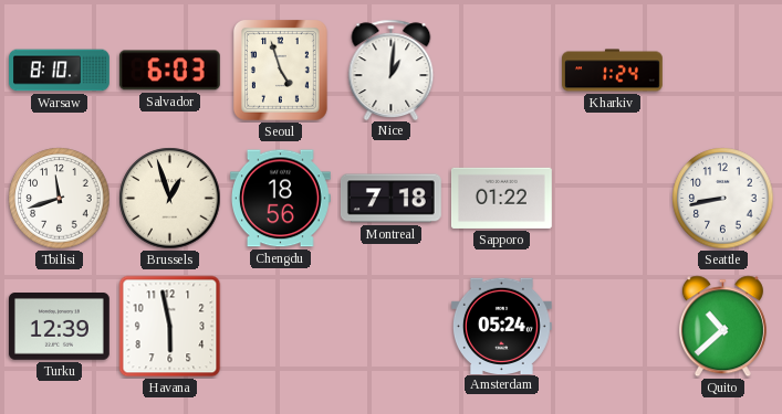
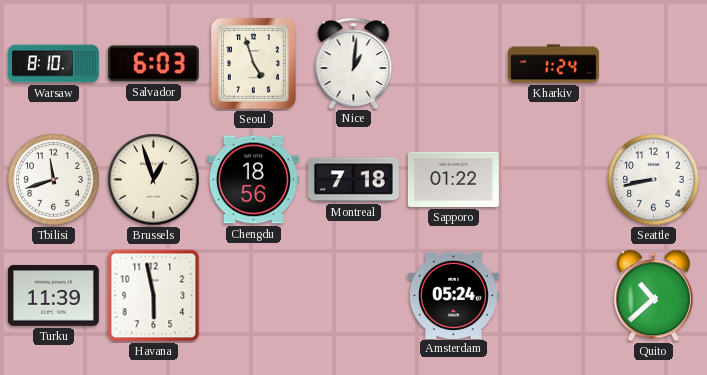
Turku: 12:39 -> 11:39 (53, 296)
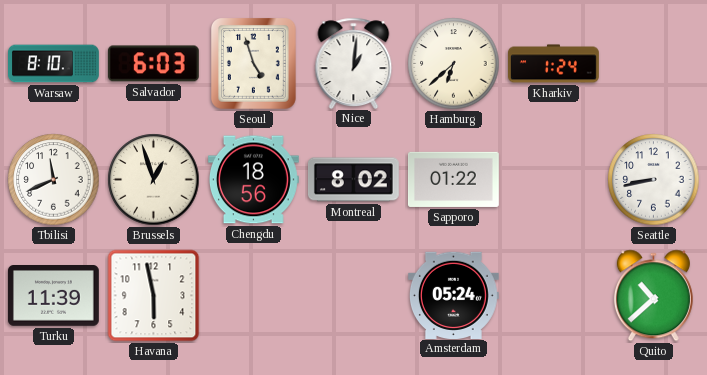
Hamburg: none -> 6:38 (454, 64)
Tbilisi: 11:42 -> 11:41 (54, 180)
Montreal: 7:18 -> 8:02 (353, 180)
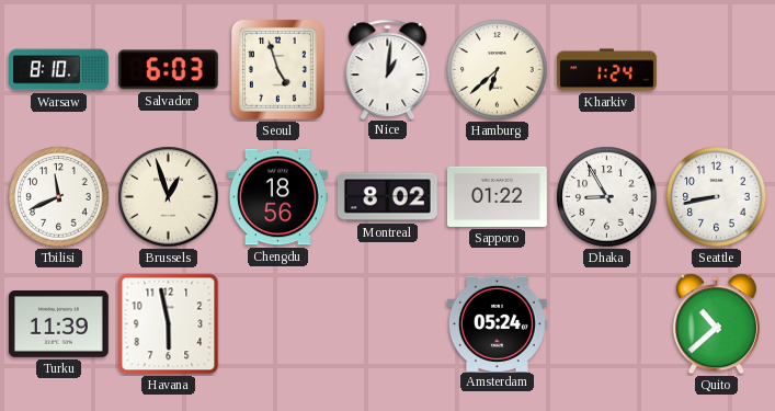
Dhaka: none -> 8:55 (607, 197)
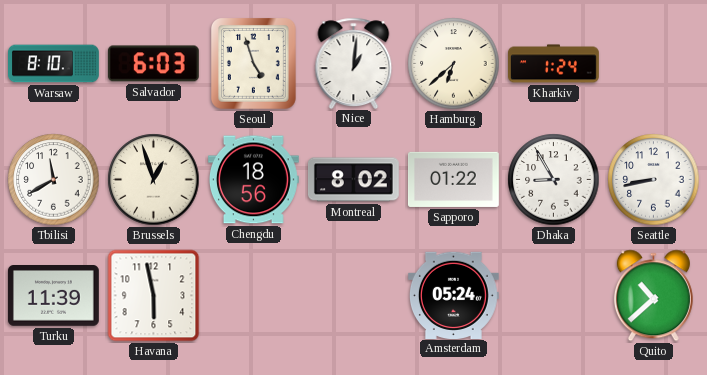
Tbilisi: 11:41 -> 11:40 (54, 180)
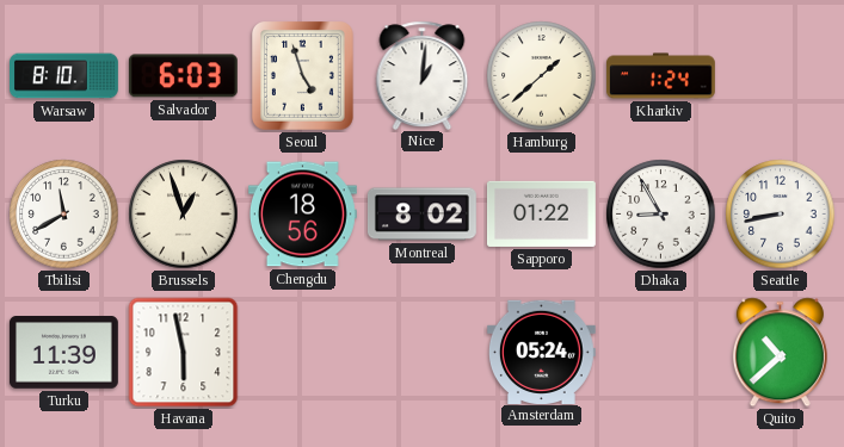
Hamburg: 6:38 -> 1:38 (542, 76)
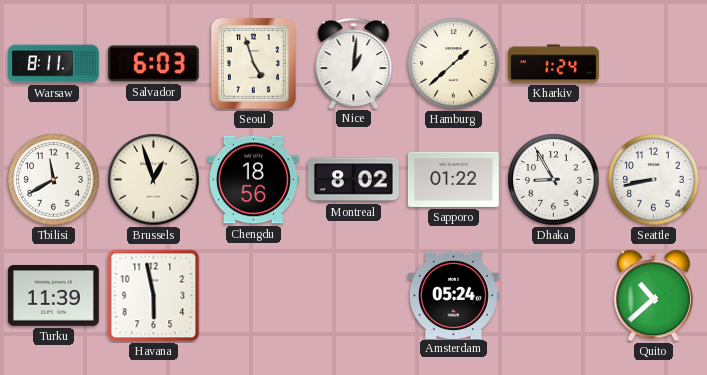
Warsaw: 8:10 -> 8:11 (54, 64)
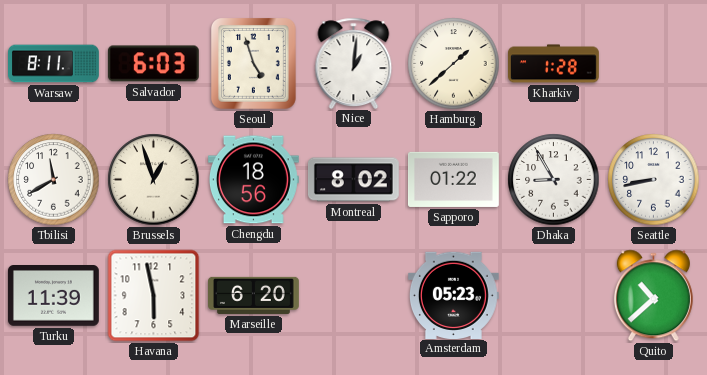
Kharkiv: 1:24 -> 1:28 (554, 64)
Marseille: none -> 6:20 (254, 295)
Amsterdam: 05:24 -> 05:23 (453, 295)
